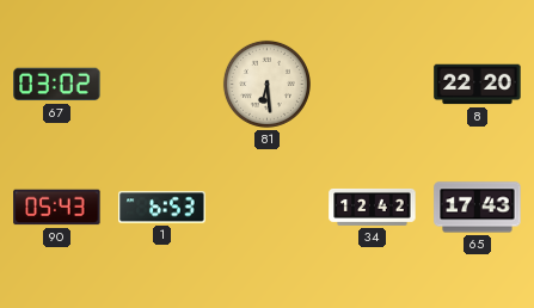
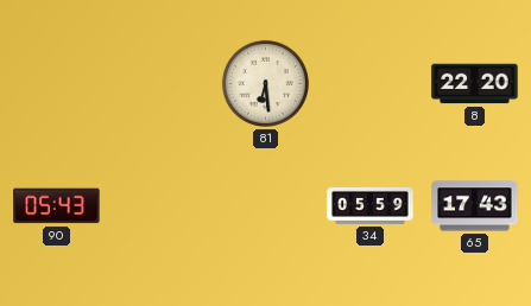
67: 03:02 -> none (57, 85)
1: 6:53 -> none (162, 208)
34: 12:42 -> 05:59 (371, 205)
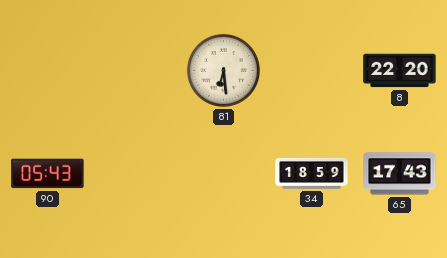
34: 05:59 -> 18:59 (312, 173)
